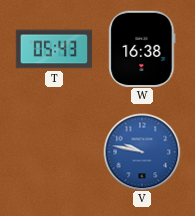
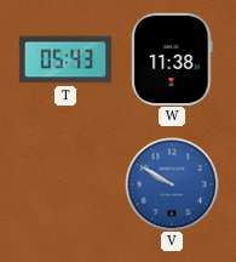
W: 16:38 -> 11:38 (172, 58)
V: 9:47 -> 9:50 (172, 184)
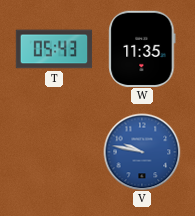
W: 11:38 -> 11:35 (142, 48)
V: 9:50 -> 9:47 (142, 152)
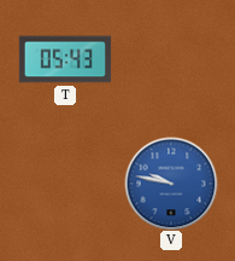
W: 11:35 -> none (142, 48)
